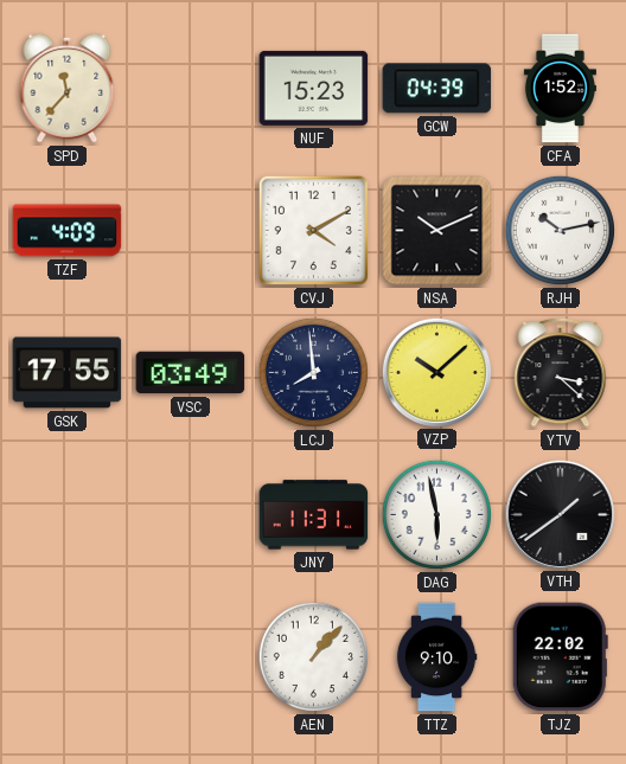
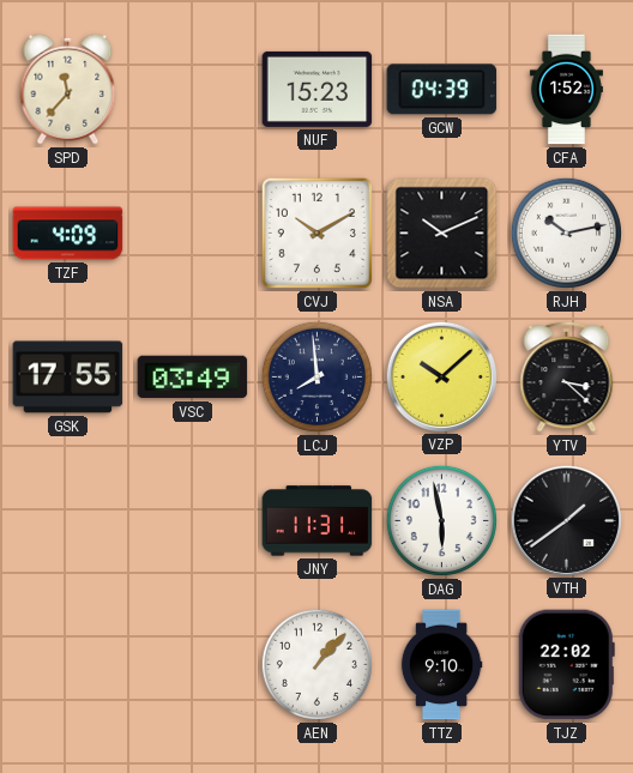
CVJ: 4:10 -> 10:10 (316, 232)
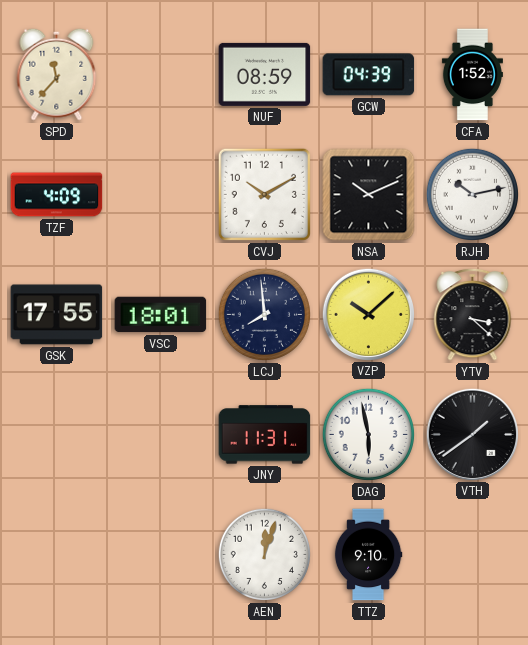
NUF: 15:23 -> 08:59 (265, 74)
VSC: 03:49 -> 18:01 (161, 315)
AEN: 1:07 -> 12:03 (264, 554)
TJZ: 22:02 -> none (566, 665)
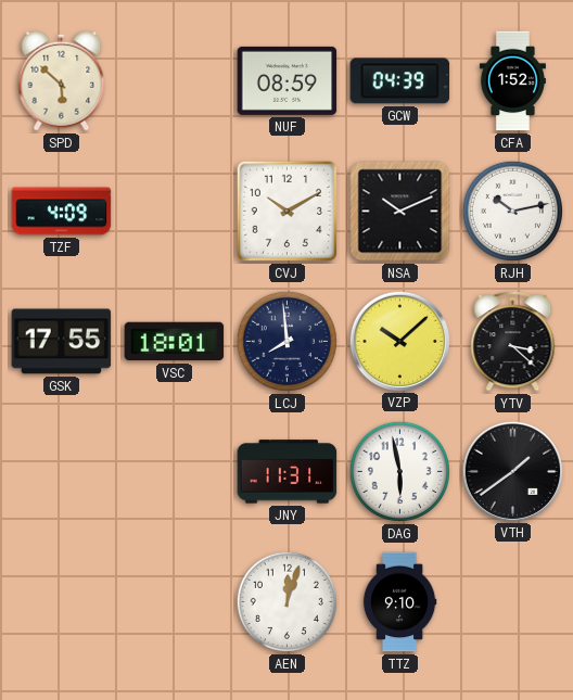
SPD: 11:37 -> 5:52 (62, 80)
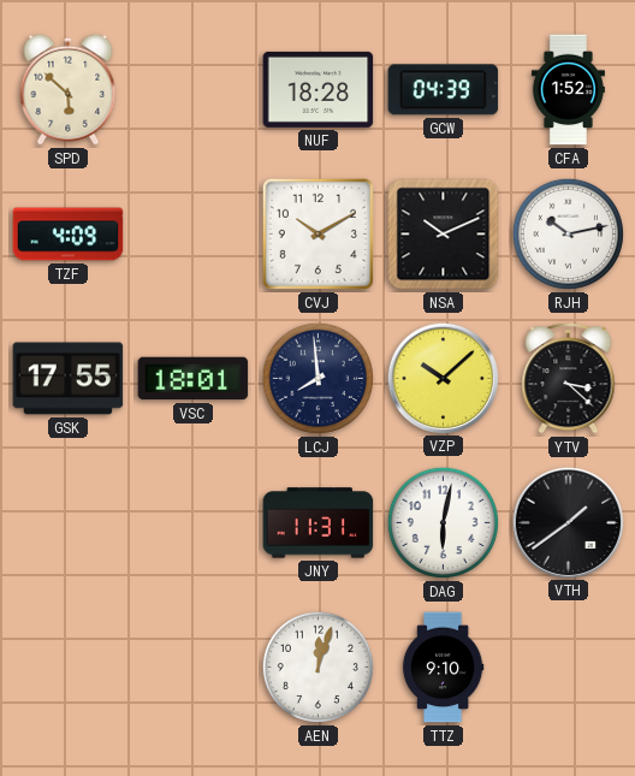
NUF: 08:59 -> 18:28 (319, 89)
DAG: 5:58 -> 6:02 (443, 522)
